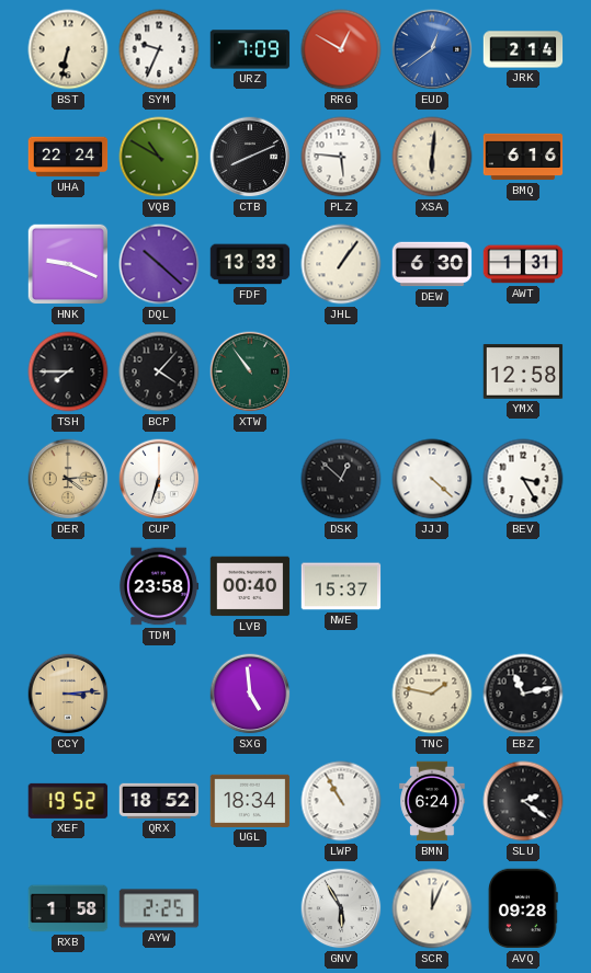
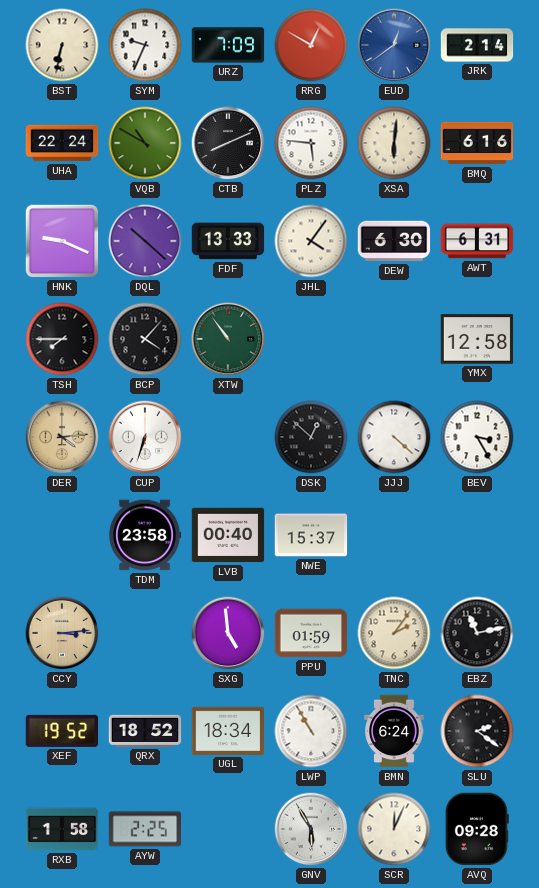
JHL: 1:06 -> 4:06 (311, 241)
AWT: 1:31 -> 6:31 (477, 241)
PPU: none -> 01:59 (311, 633)
TNC: 1:47 -> 2:06 (394, 633)
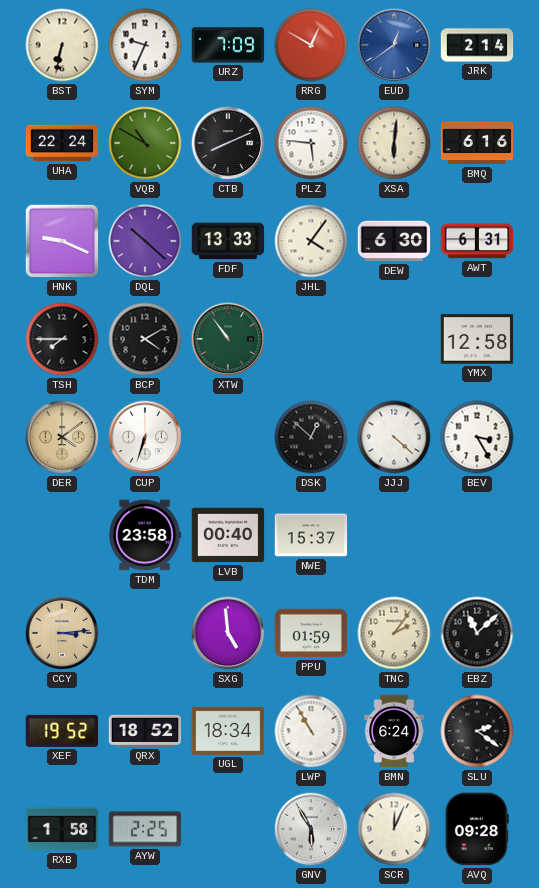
BCP: 4:07 -> 4:10 (145, 339)
DER: 4:14 -> 4:09 (62, 437)
EBZ: 11:13 -> 11:08 (477, 633)
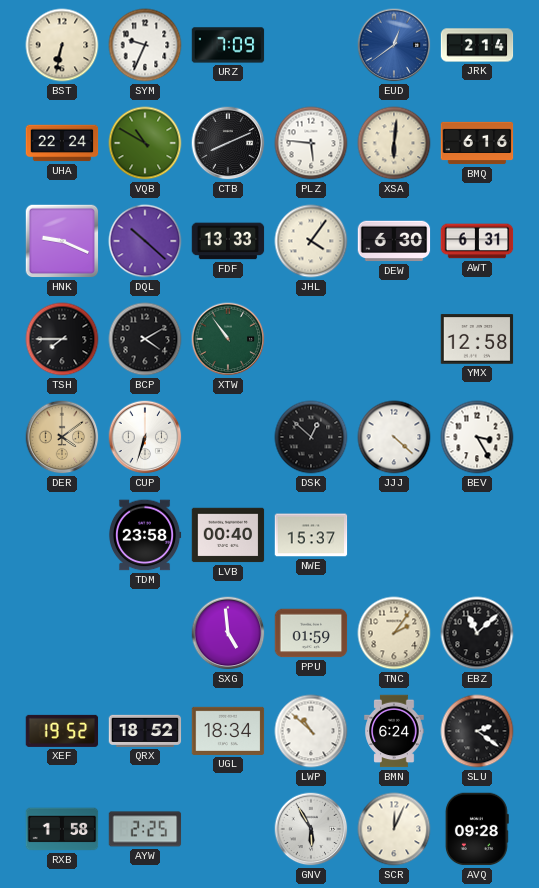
RRG: 12:50 -> none (311, 45)
CCY: 3:14 -> none (62, 633)
LWP: 10:55 -> 10:52 (311, 731)
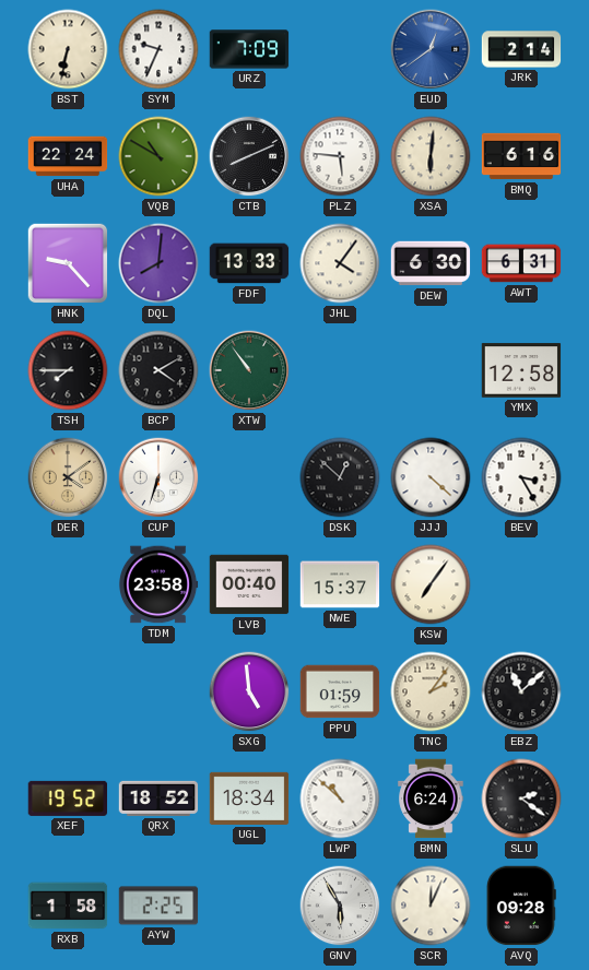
HNK: 9:19 -> 9:23 (68, 263)
DQL: 10:22 -> 8:01 (158, 263)
KSW: none -> 7:06 (431, 584)
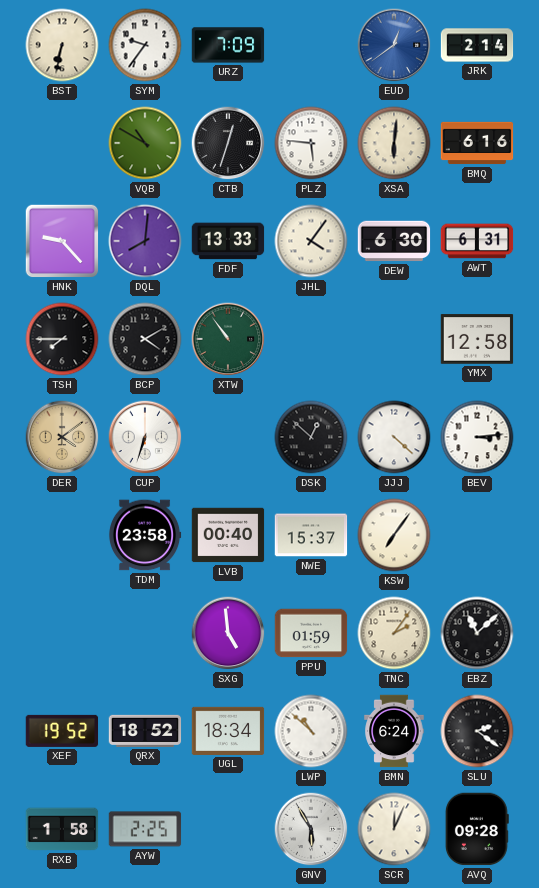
SYM: 9:34 -> 9:36 (145, 45)
UHA: 22:24 -> none (68, 156)
CTB: 8:11 -> 12:33 (228, 143)
BEV: 3:25 -> 3:14 (477, 437)
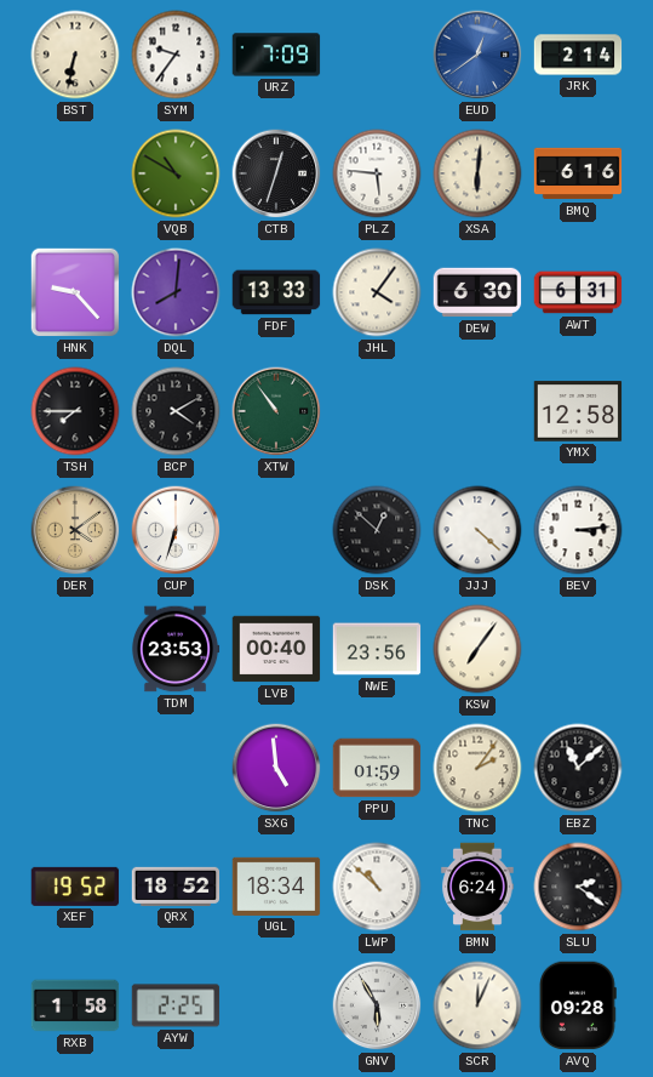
TDM: 23:58 -> 23:53 (176, 649)
NWE: 15:37 -> 23:56 (377, 649)
